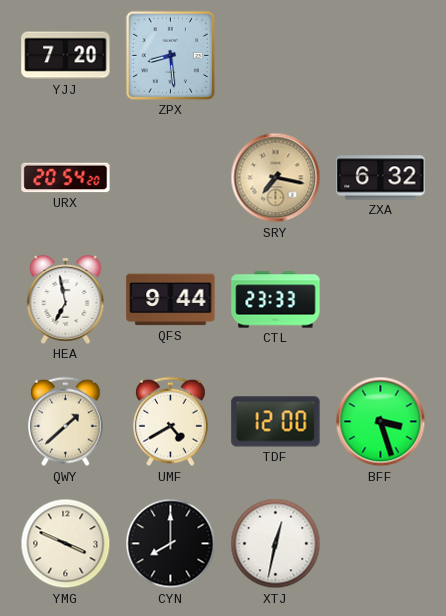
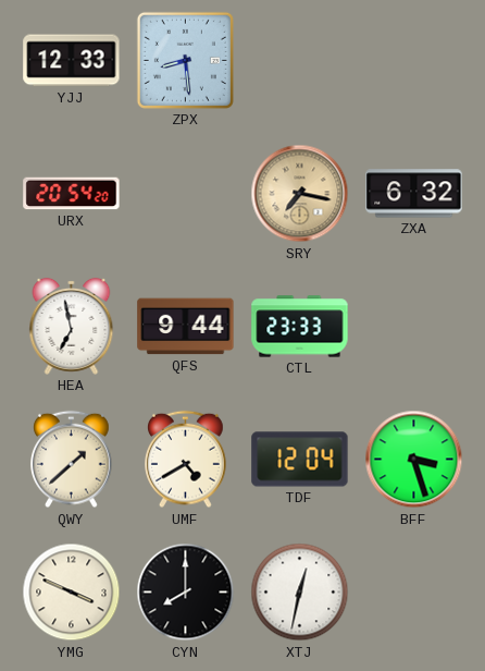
YJJ: 7:20 -> 12:33 (72, 61)
TDF: 12:00 -> 12:04 (300, 460)
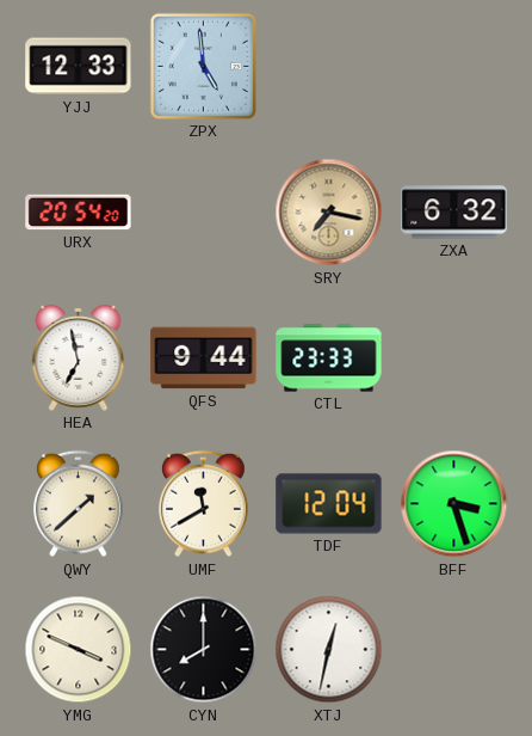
ZPX: 8:29 -> 4:59 (203, 66)
UMF: 4:40 -> 11:40 (204, 504)
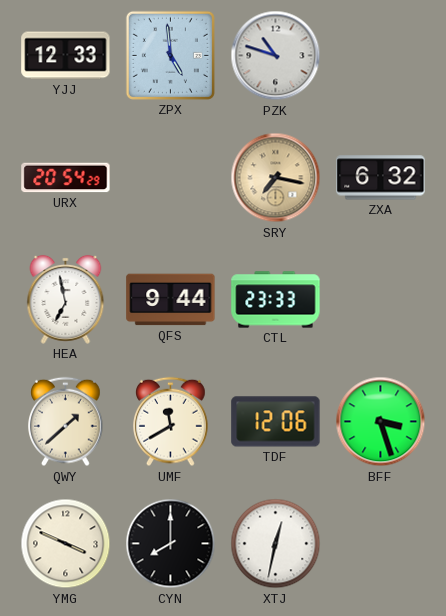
PZK: none -> 10:48 (276, 56)
URX: 20:54:20 -> 20:54:29 (66, 178)
TDF: 12:04 -> 12:06 (276, 422)
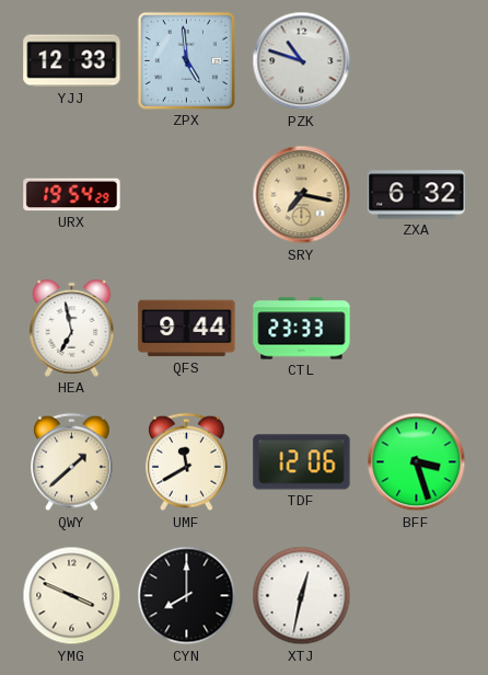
URX: 20:54 -> 19:54 (72, 195)
